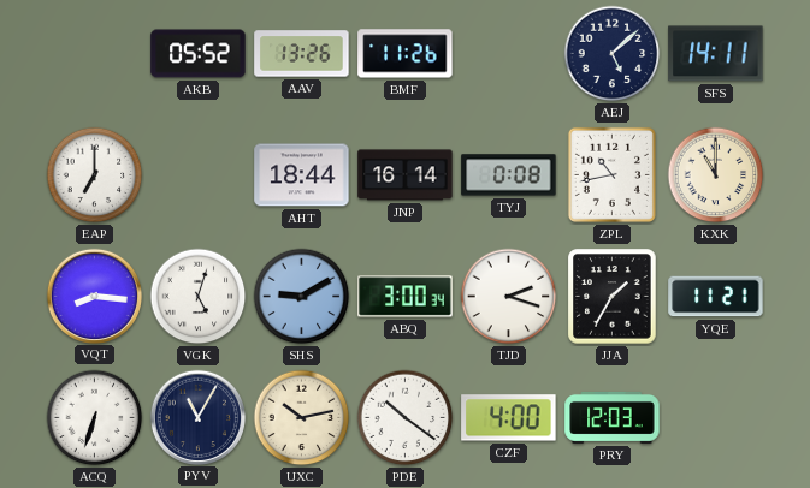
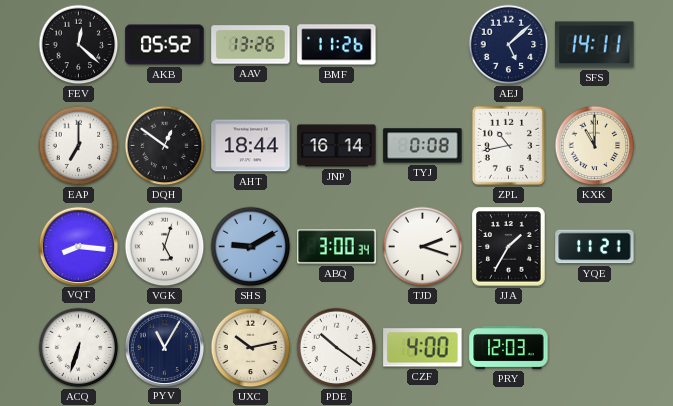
FEV: none -> 12:22 (79, 45)
DQH: none -> 12:51 (165, 146)
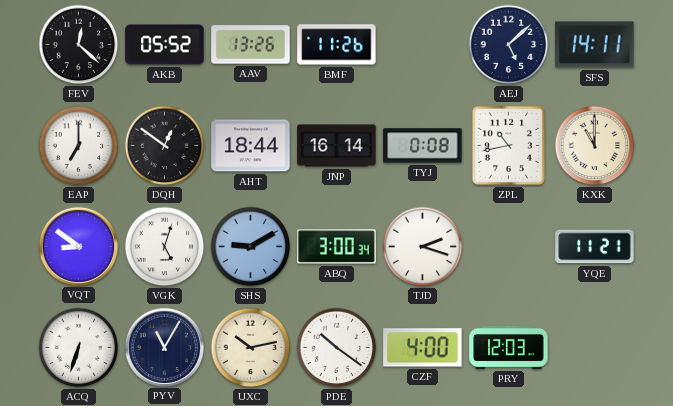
VQT: 8:16 -> 8:51 (78, 246)
JJA: 1:35 -> none (509, 247)
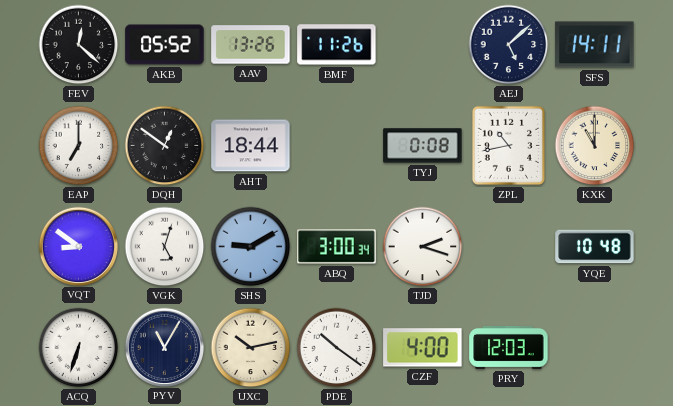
JNP: 16:14 -> none (337, 146)
YQE: 11:21 -> 10:48 (595, 247)
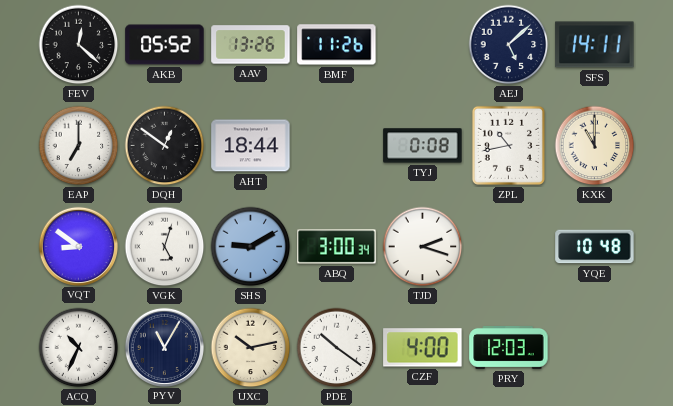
ACQ: 6:33 -> 10:34 (79, 348)
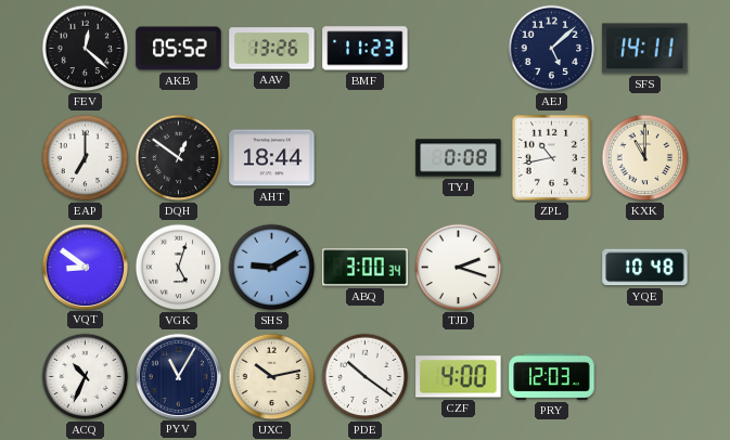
BMF: 11:26 -> 11:23 (366, 49)
